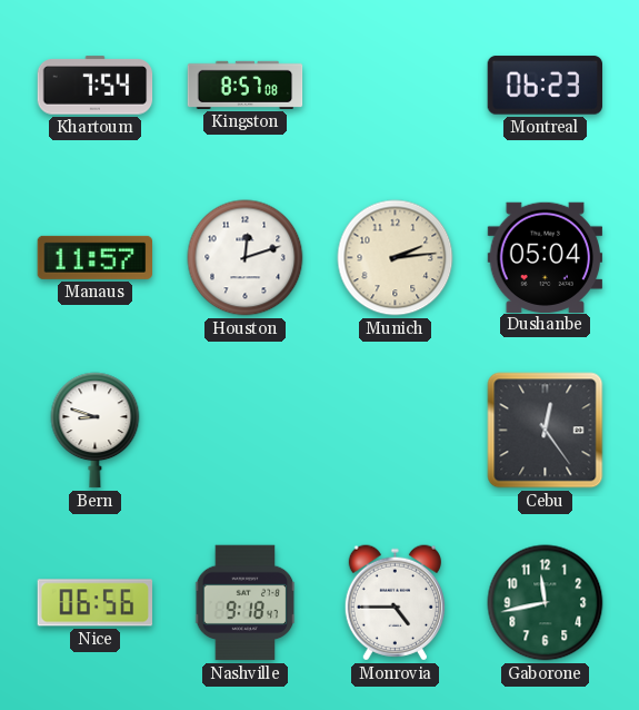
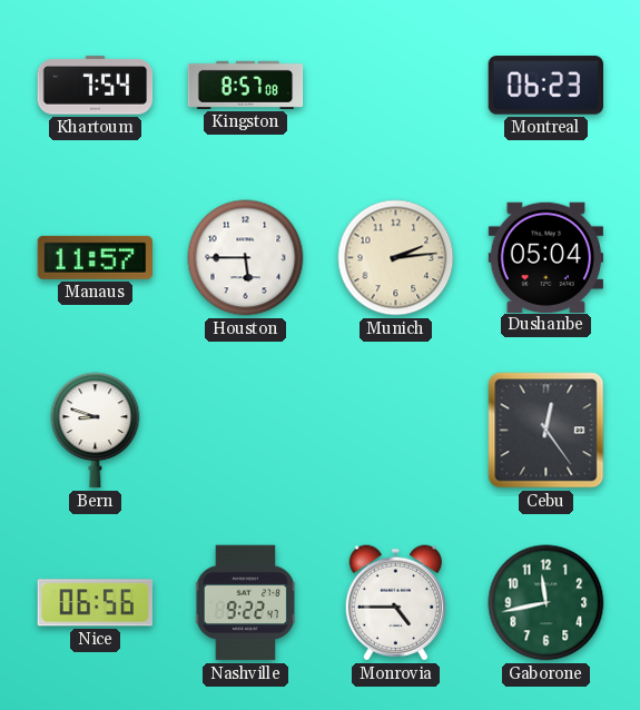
Houston: 12:12 -> 5:45 (246, 258)
Nashville: 9:18 -> 9:22 (246, 603)
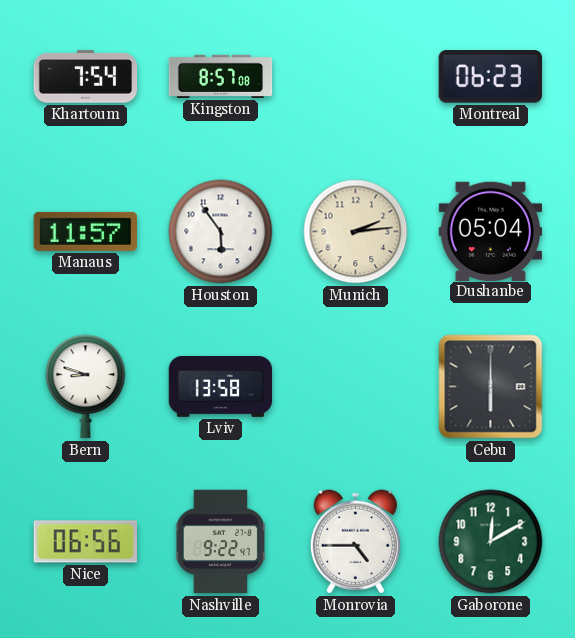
Houston: 5:45 -> 5:54 (221, 232)
Lviv: none -> 13:58 (221, 386)
Cebu: 12:24 -> 6:00 (491, 387)
Gaborone: 11:43 -> 12:10 (491, 542)
